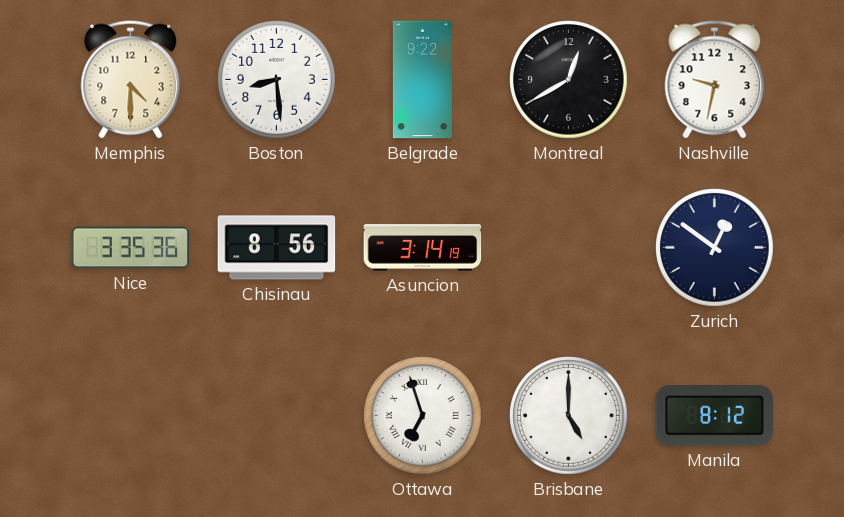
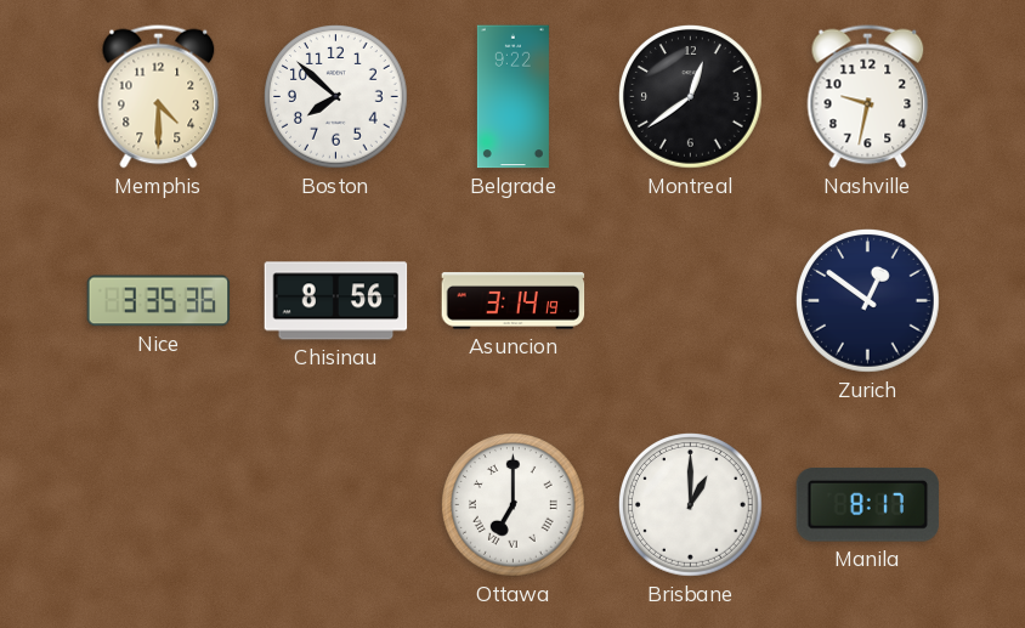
Boston: 8:29 -> 7:52 (336, 97)
Montreal: 12:40 -> 12:39 (691, 97)
Ottawa: 6:57 -> 7:00 (514, 505)
Brisbane: 5:00 -> 1:00 (691, 505)
Manila: 8:12 -> 8:17 (868, 505)
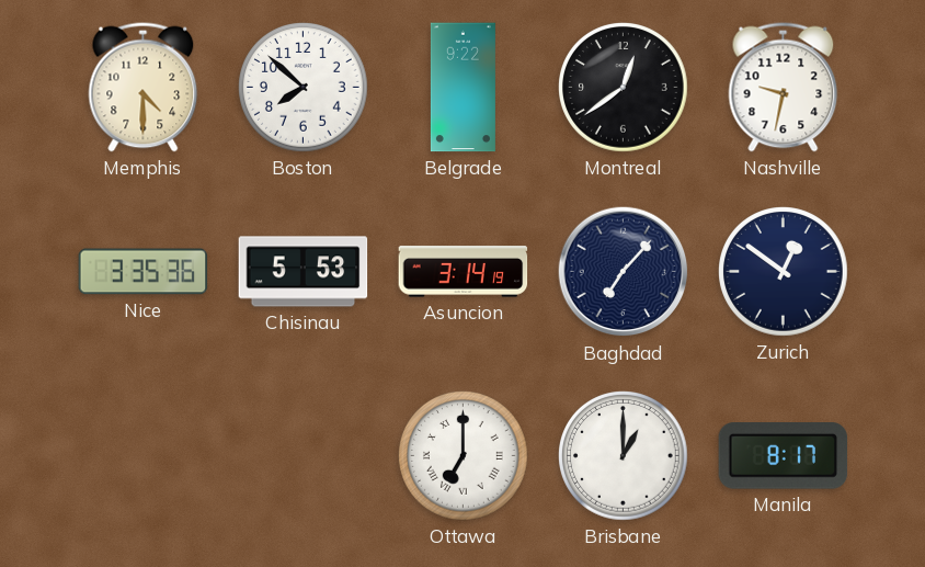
Chisinau: 8:56 -> 5:53 (304, 272)
Baghdad: none -> 7:07 (624, 272)
